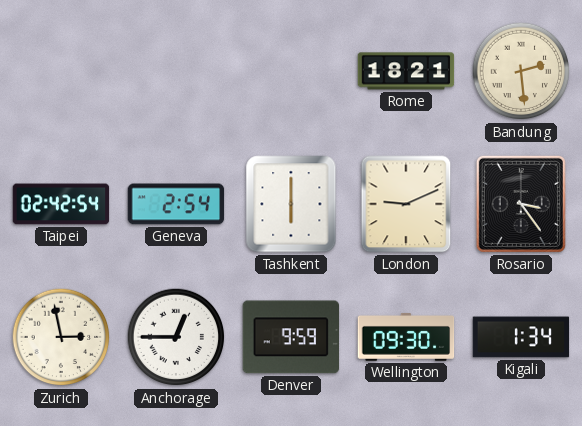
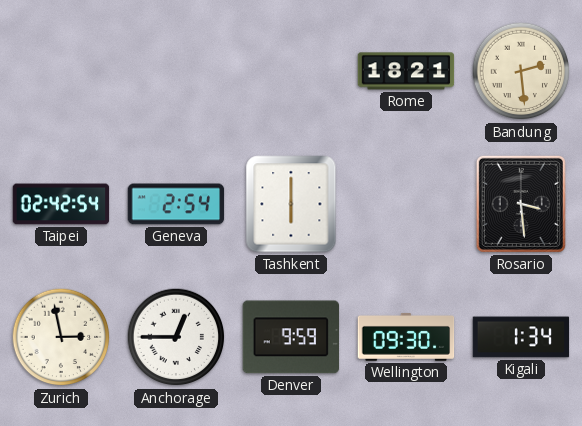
London: 9:11 -> none (406, 204)
Rosario: 3:24 -> 3:29 (521, 204)
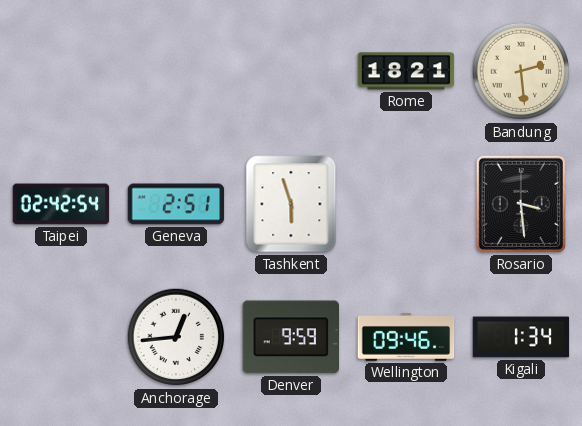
Geneva: 2:54 -> 2:51 (176, 204)
Tashkent: 6:00 -> 5:57 (291, 204)
Zurich: 2:58 -> none (61, 337)
Anchorage: 12:45 -> 12:44 (176, 337)
Wellington: 09:30 -> 09:46 (406, 337)
